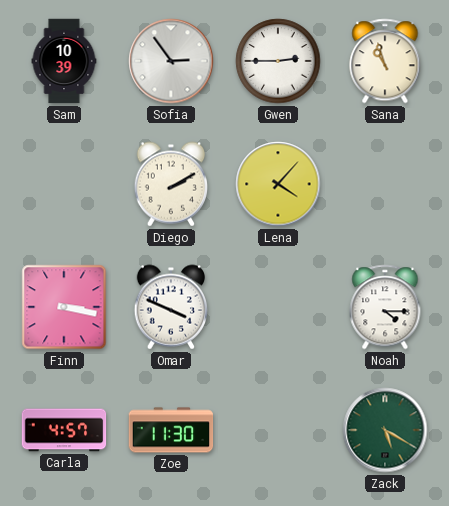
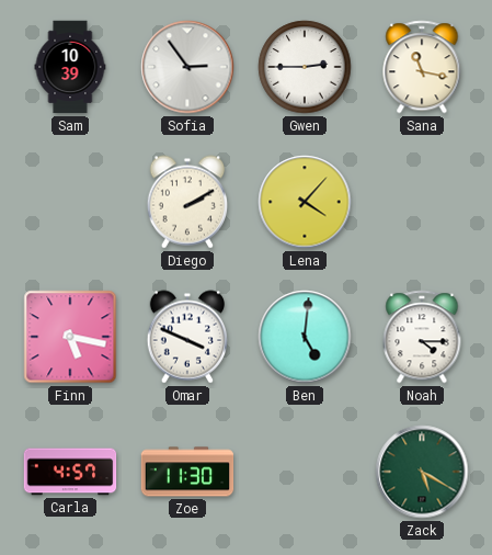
Sana: 10:57 -> 11:17 (422, 67)
Finn: 3:17 -> 5:17 (70, 337)
Ben: none -> 5:01 (305, 337)
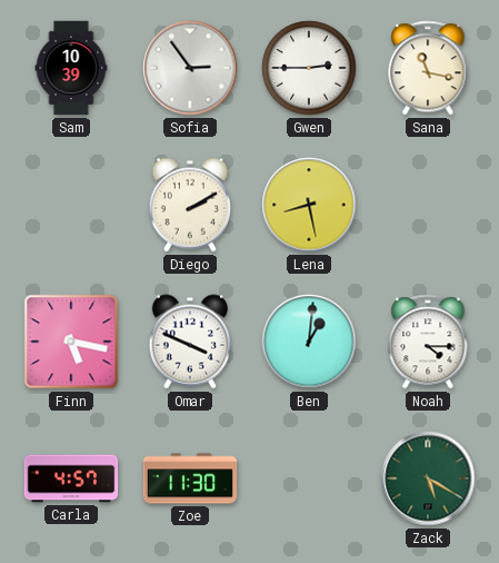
Lena: 4:07 -> 8:28 (309, 205)
Ben: 5:01 -> 1:01 (309, 342)
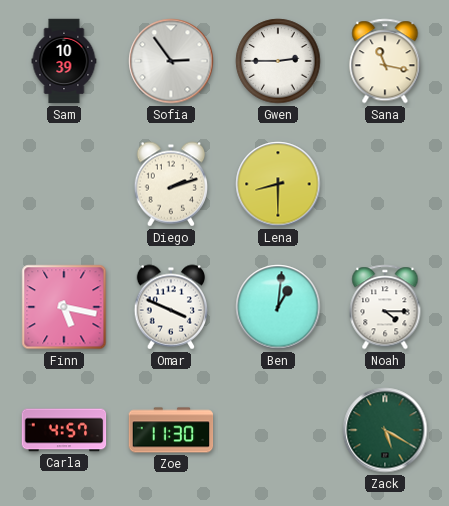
Diego: 2:10 -> 2:12 (170, 184)
Lena: 8:28 -> 8:30 (278, 184)
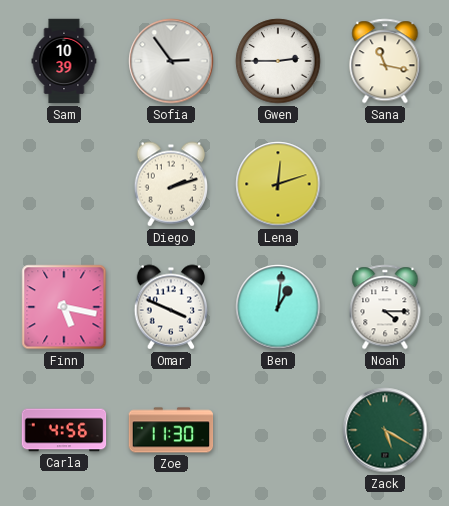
Lena: 8:30 -> 12:12 (278, 184)
Carla: 4:57 -> 4:56 (64, 430)
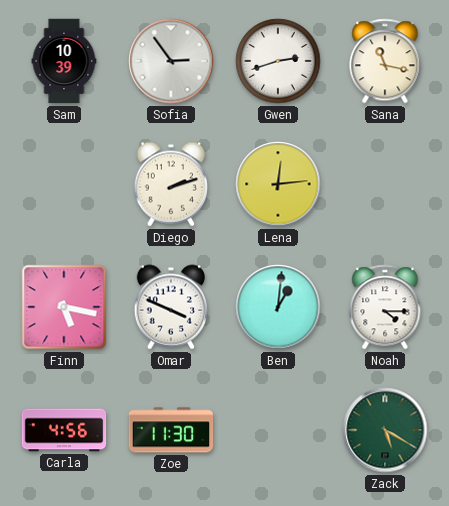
Gwen: 2:45 -> 2:42 (278, 61)
Lena: 12:12 -> 12:14 (278, 184)
